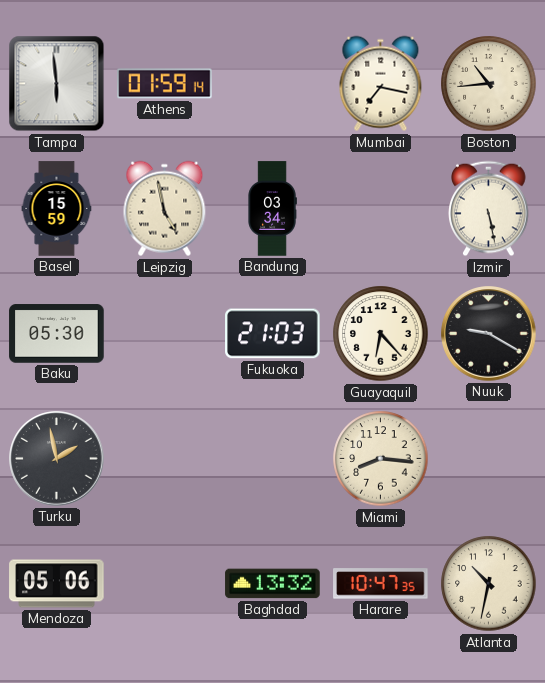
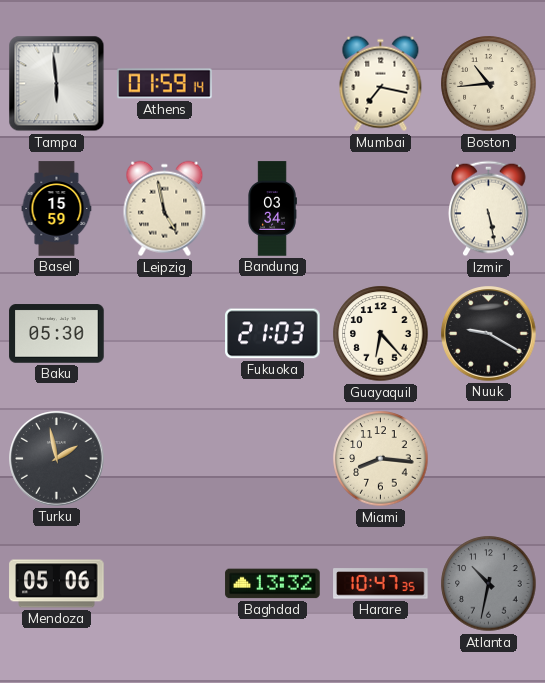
Atlanta dial: cream -> grey (489, 584)
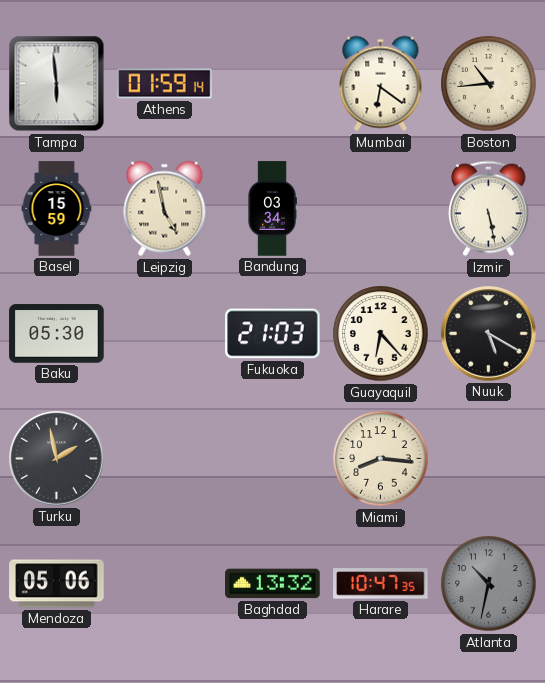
Mumbai: 7:17 -> 6:21 (381, 84)
Nuuk: 9:20 -> 5:20 (489, 334)
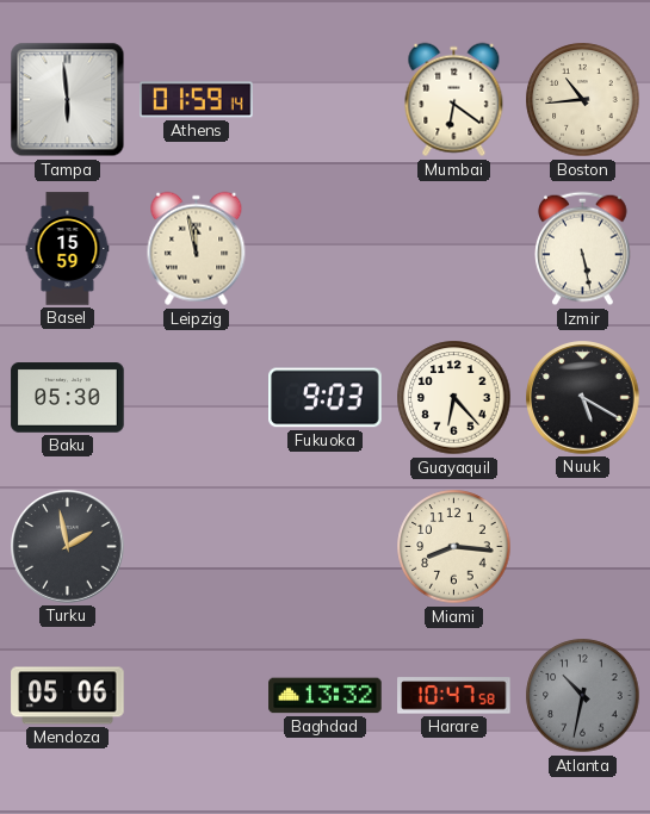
Leipzig: 4:58 -> 11:58 (197, 249)
Bandung: 03:34 -> none (272, 209)
Fukuoka: 21:03 -> 9:03 (326, 398)
Harare: 10:47:35 -> 10:47:58 (454, 696)
